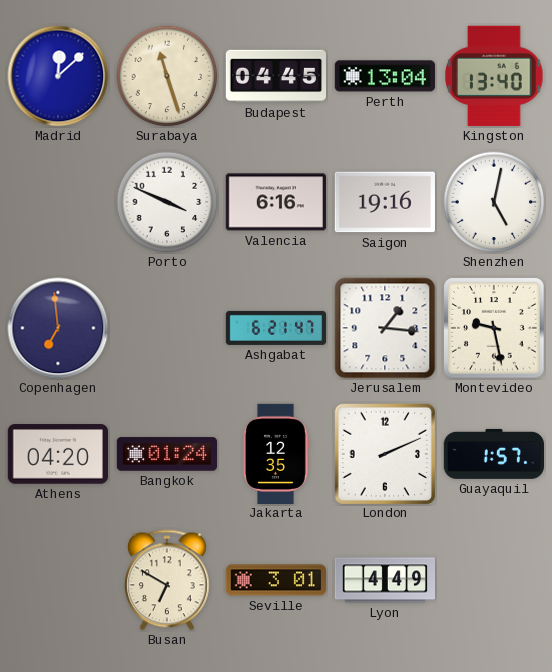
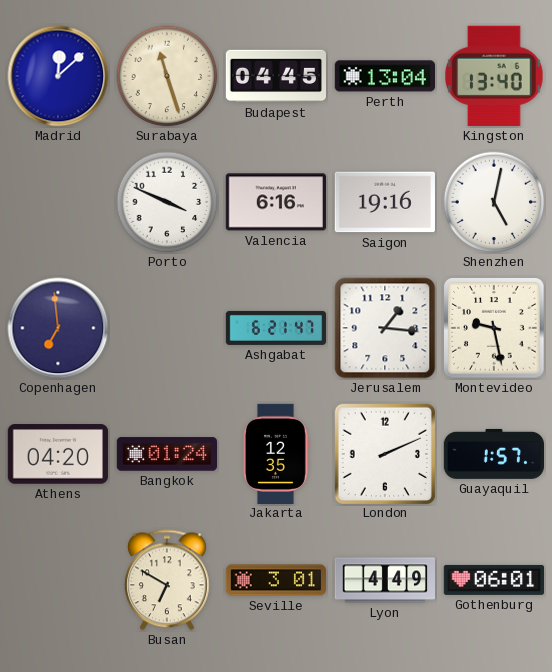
Gothenburg: none -> 06:01 (493, 580)
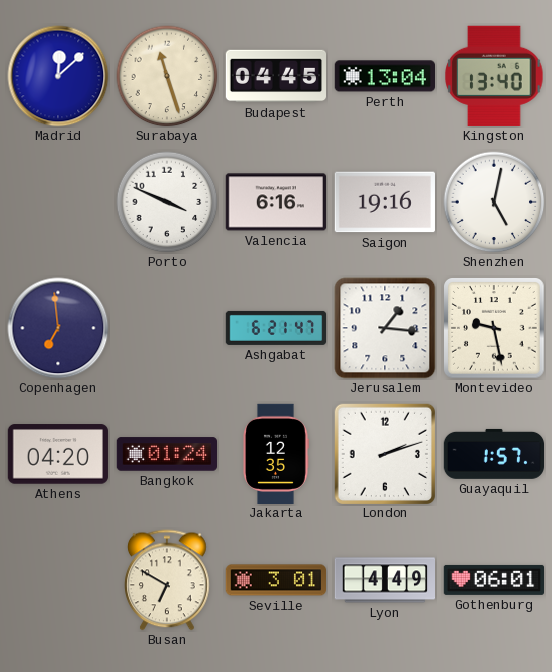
London: 2:11 -> 2:12 (384, 453)
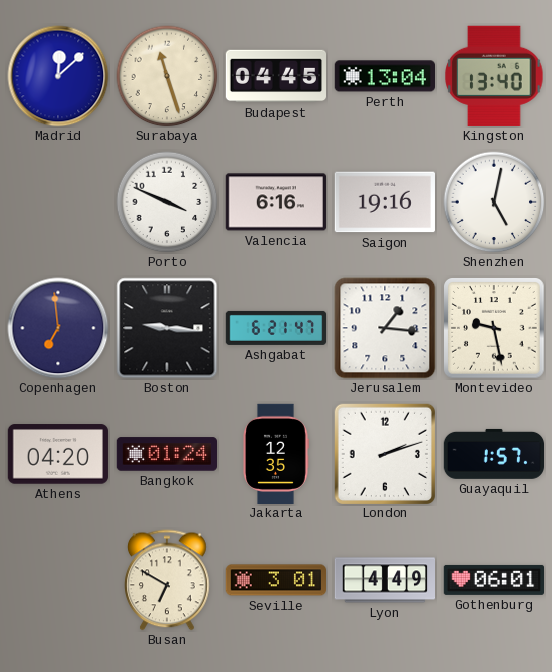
Boston: none -> 9:16 (167, 328)
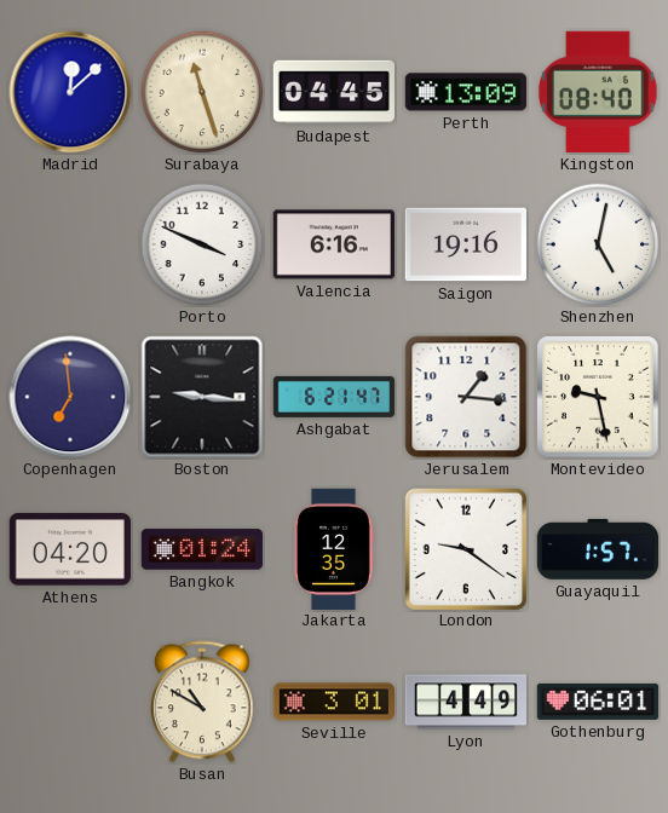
Perth: 13:04 -> 13:09 (465, 92)
Kingston: 13:40 -> 08:40 (598, 92)
London: 2:12 -> 9:21 (465, 548)
Busan: 6:50 -> 10:50 (203, 702)
